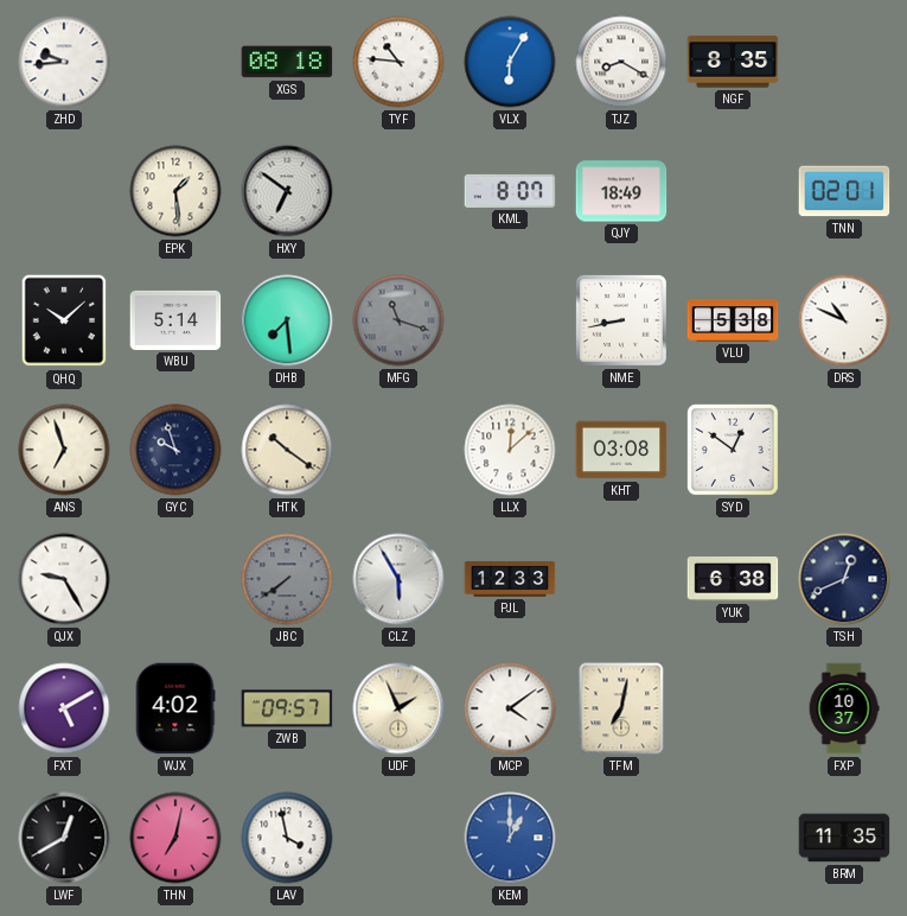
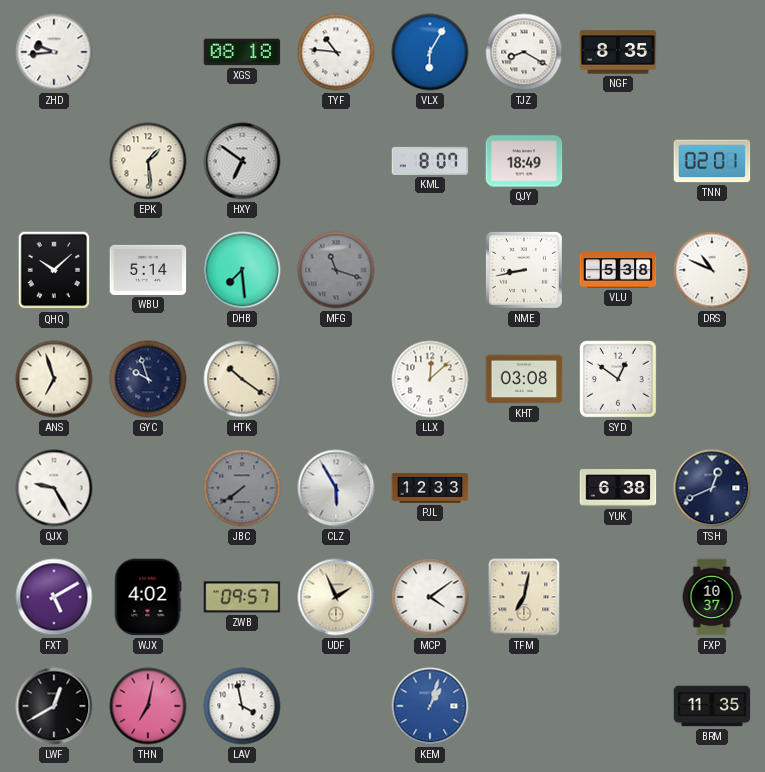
KEM: 1:00 -> 1:03 (430, 706)
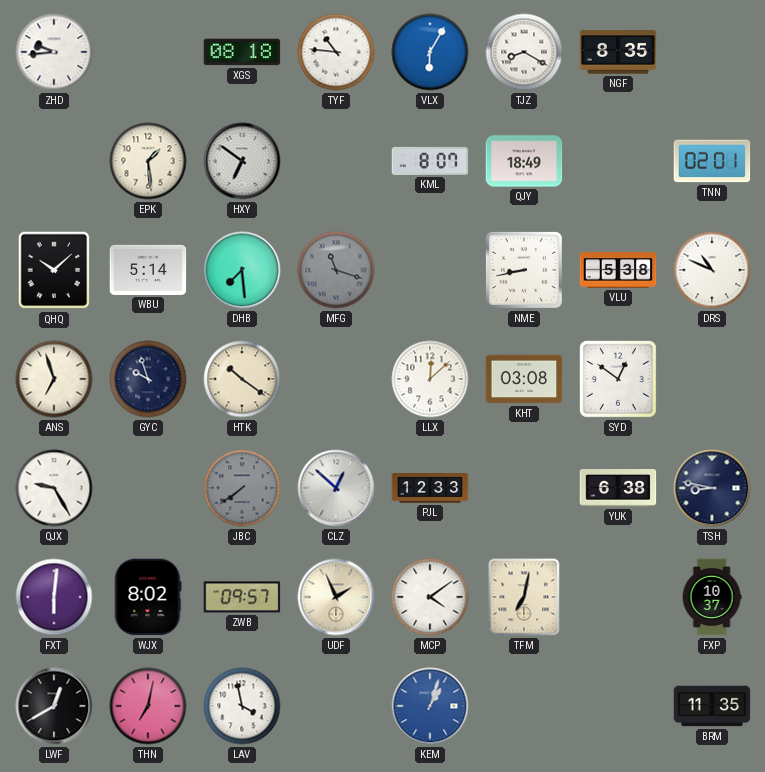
CLZ: 5:55 -> 12:52 (336, 488)
TSH: 12:41 -> 8:47 (712, 488)
FXT: 5:10 -> 6:01 (54, 597)
WJX: 4:02 -> 8:02 (148, 597)
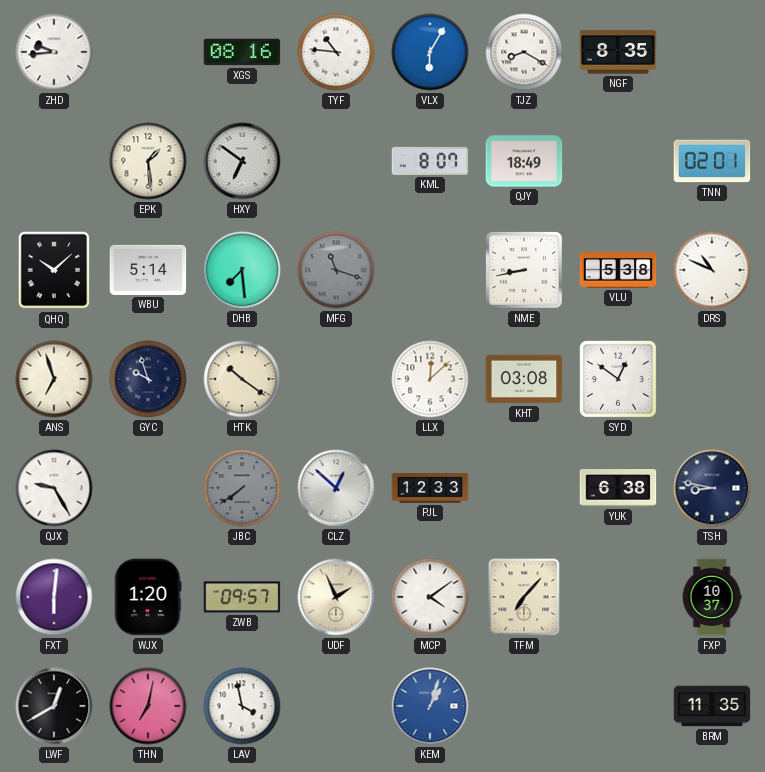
XGS: 08:18 -> 08:16 (242, 52)
WJX: 8:02 -> 1:20 (148, 597)
TFM: 7:02 -> 7:07 (524, 597)
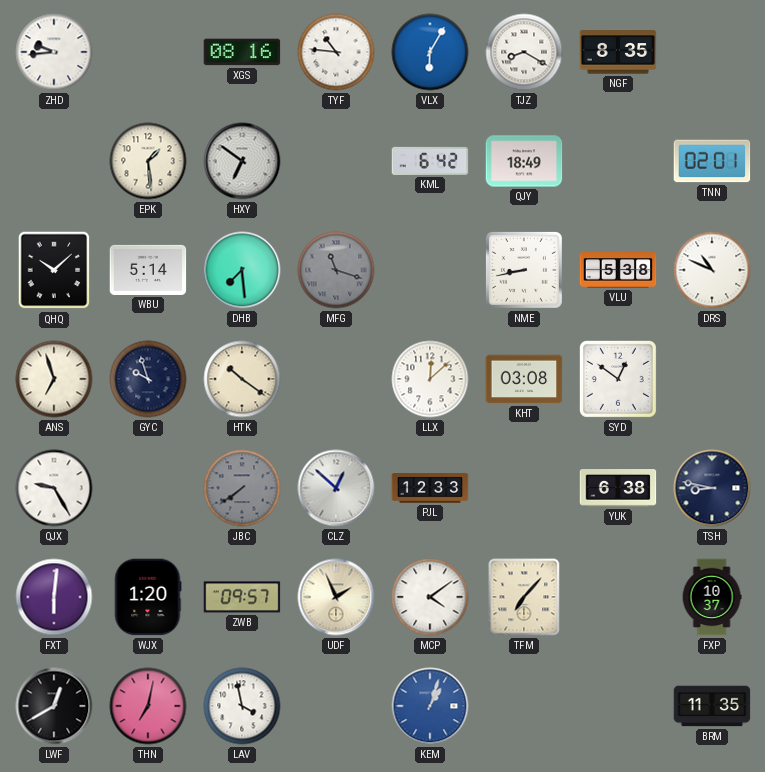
KML: 8:07 -> 6:42 (430, 161)
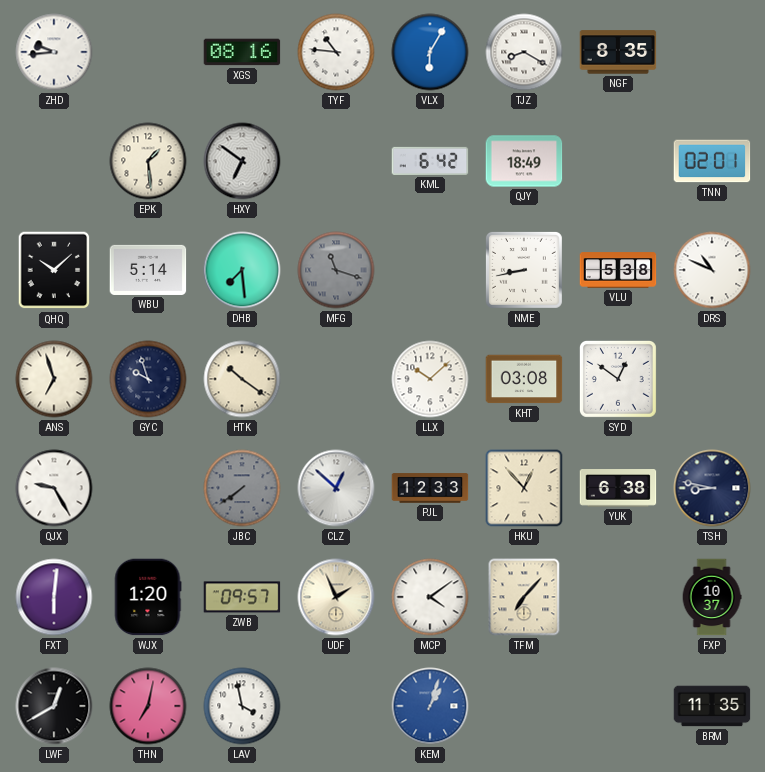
LLX: 12:08 -> 10:08 (430, 379)
HKU: none -> 12:53 (524, 488)
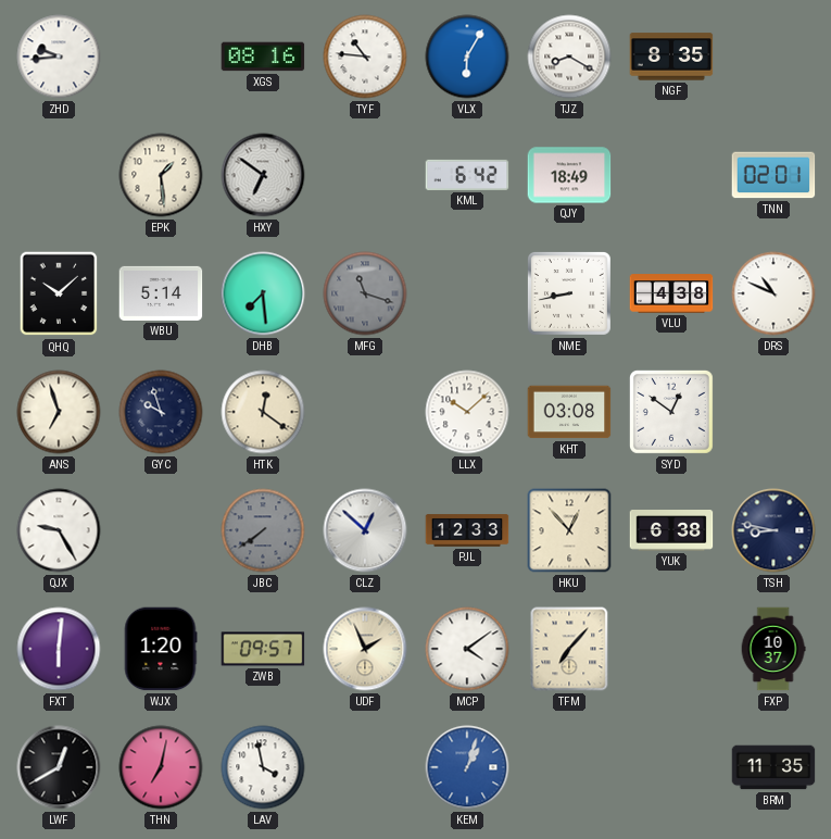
VLU: 5:38 -> 4:38 (671, 293)
HTK: 10:21 -> 12:21 (263, 412)
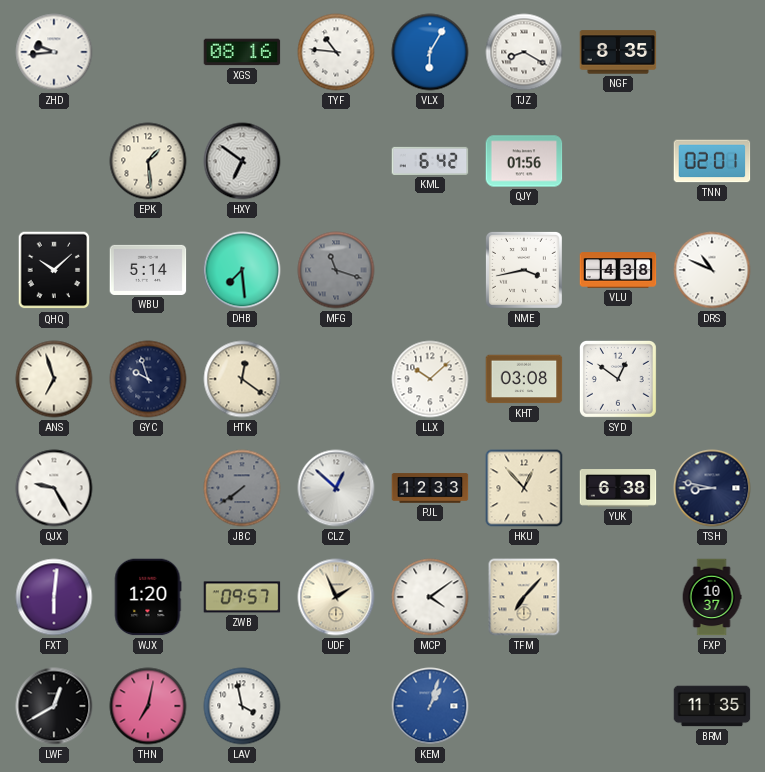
QJY: 18:49 -> 01:56 (524, 161)
NME: 8:43 -> 3:43 (524, 270)
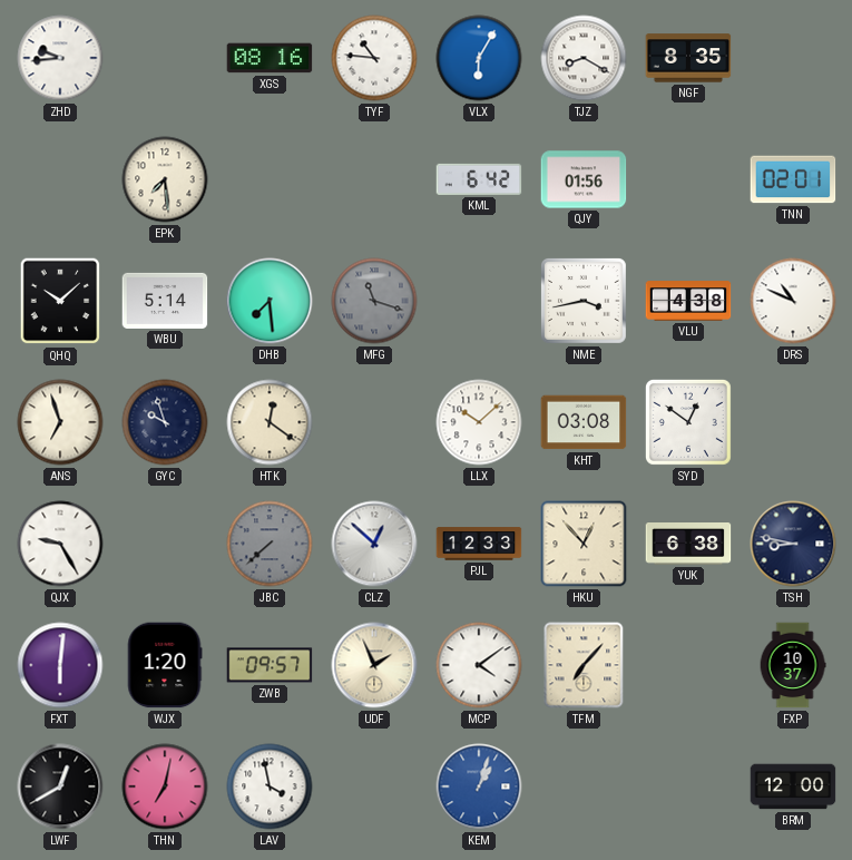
EPK: 1:29 -> 7:29 (165, 179)
HXY: 6:51 -> none (242, 161)
JBC: 7:39 -> 7:38 (270, 544)
BRM: 11:35 -> 12:00 (793, 786)
